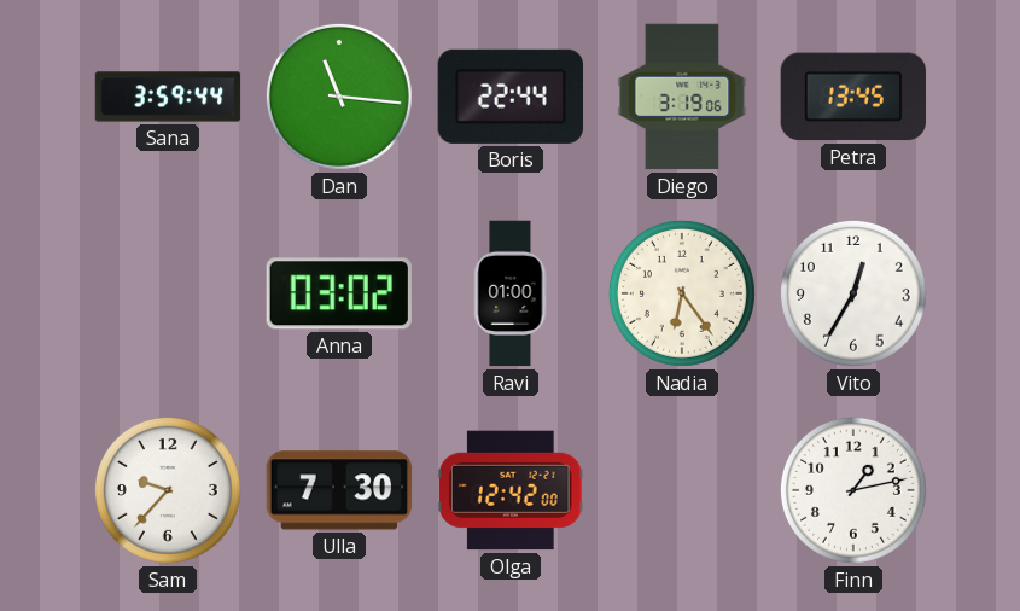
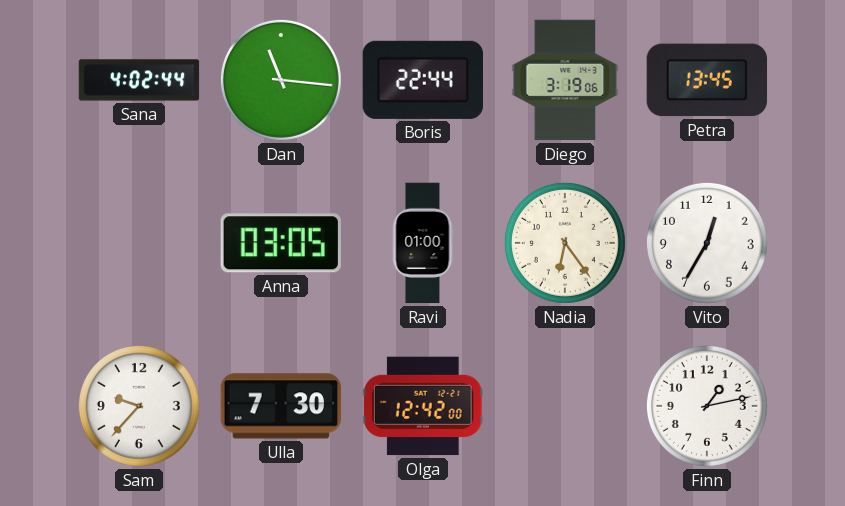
Sana: 3:59 -> 4:02 (139, 80)
Anna: 03:02 -> 03:05 (281, 243)
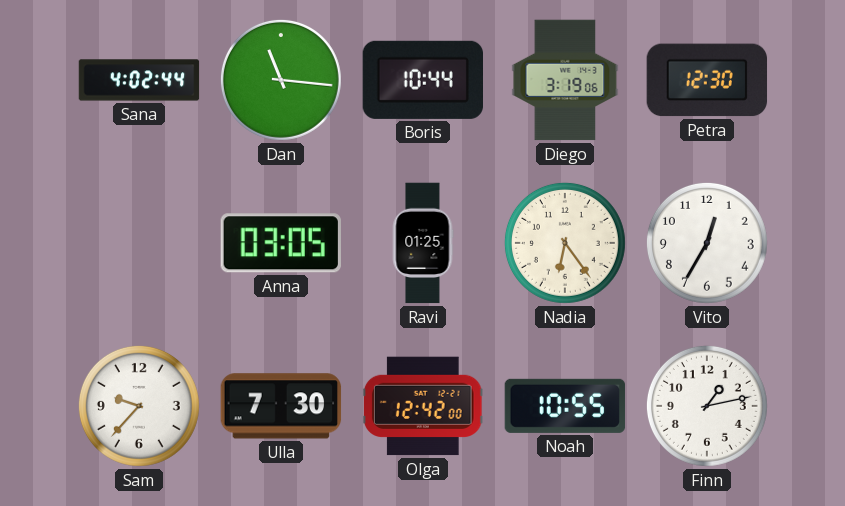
Boris: 22:44 -> 10:44 (422, 80)
Petra: 13:45 -> 12:30 (707, 80)
Ravi: 01:00 -> 01:25 (423, 243)
Noah: none -> 10:55 (565, 406)
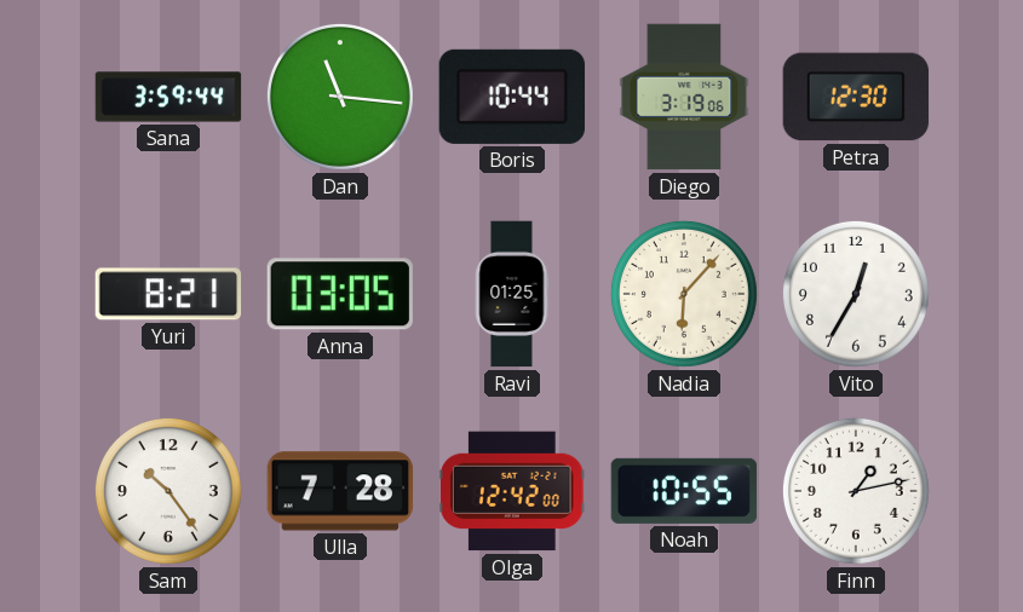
Sana: 4:02 -> 3:59 (168, 97)
Yuri: none -> 8:21 (168, 294)
Nadia: 6:24 -> 6:07 (684, 294)
Sam: 9:37 -> 10:24 (168, 491)
Ulla: 7:30 -> 7:28 (340, 491)
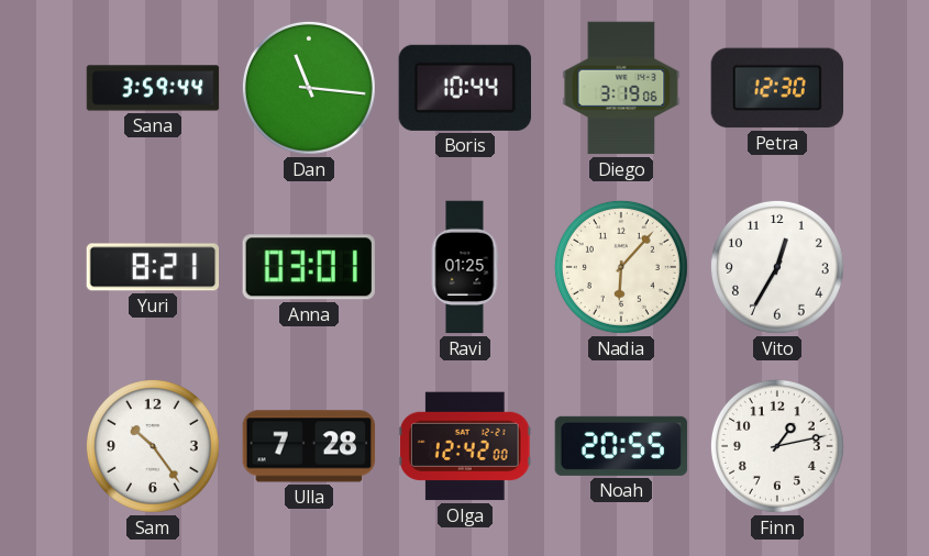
Anna: 03:05 -> 03:01 (309, 267)
Noah: 10:55 -> 20:55 (621, 446)
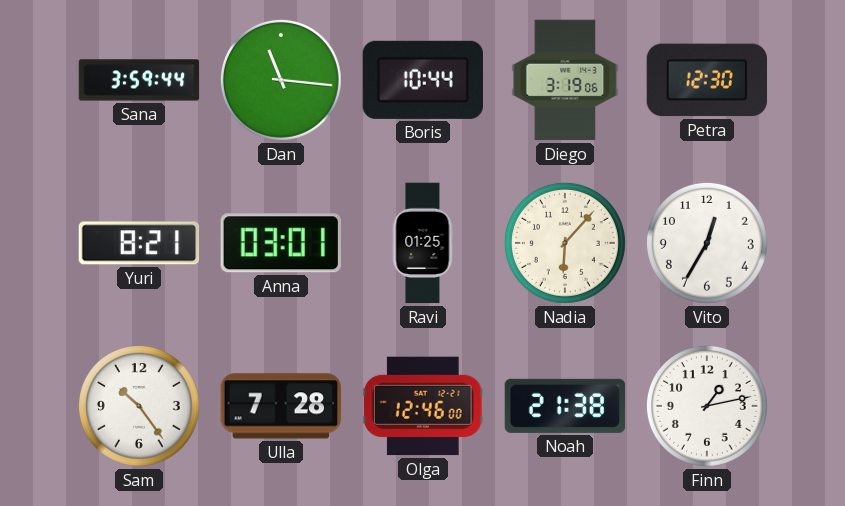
Olga: 12:42 -> 12:46 (423, 406)
Noah: 20:55 -> 21:38 (565, 406)
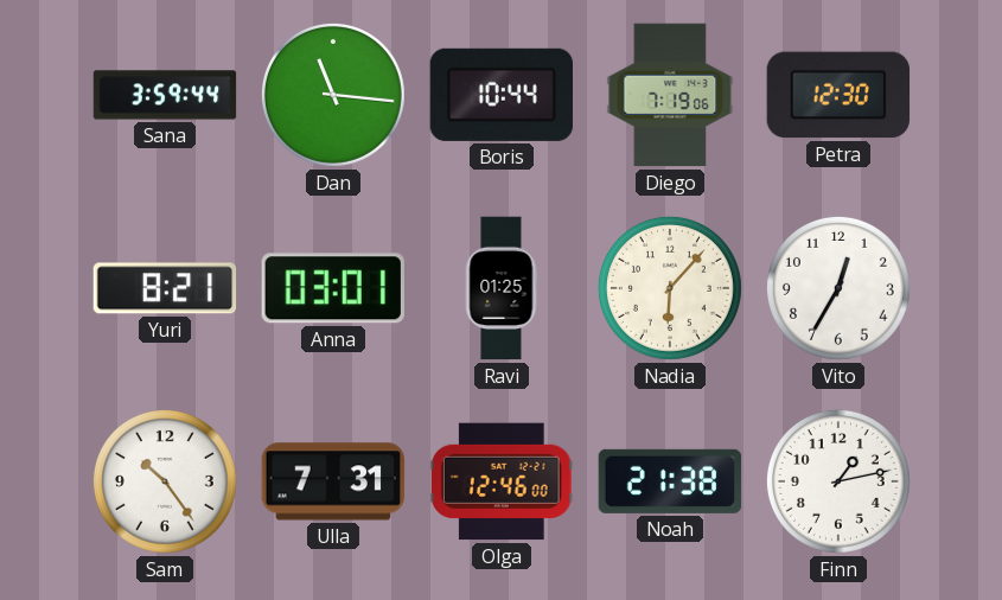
Diego: 3:19 -> 7:19 (670, 95)
Ulla: 7:28 -> 7:31 (333, 481)
